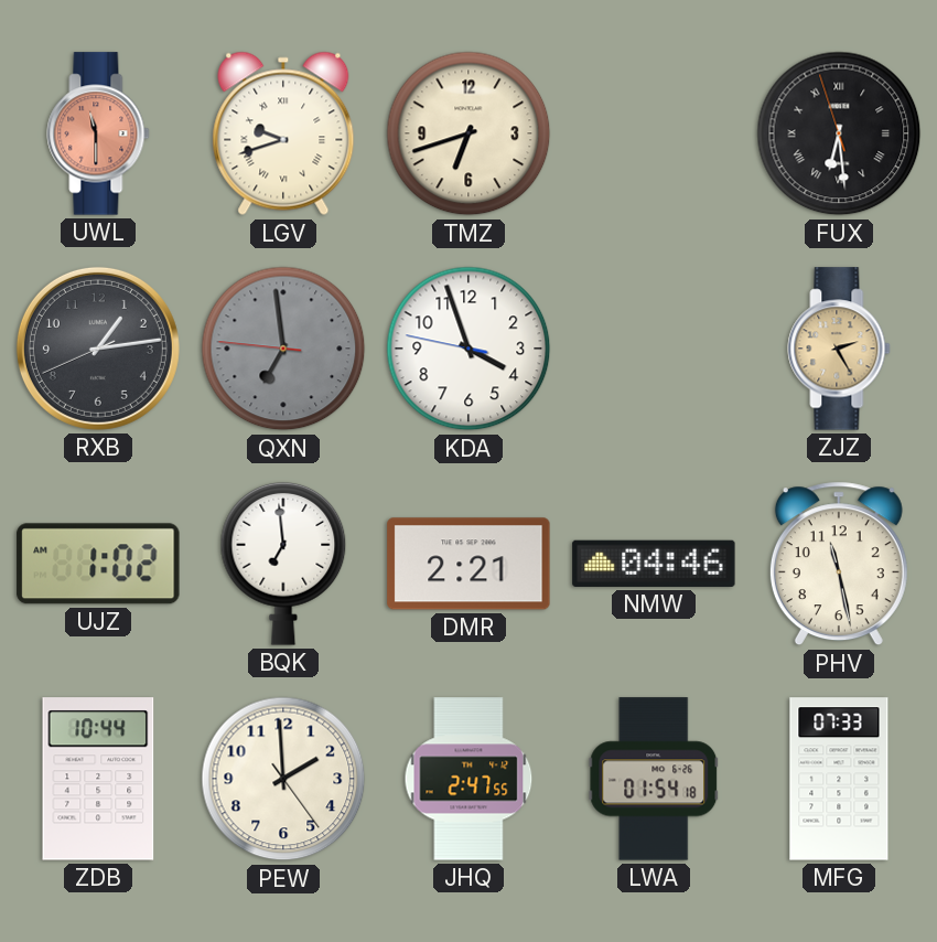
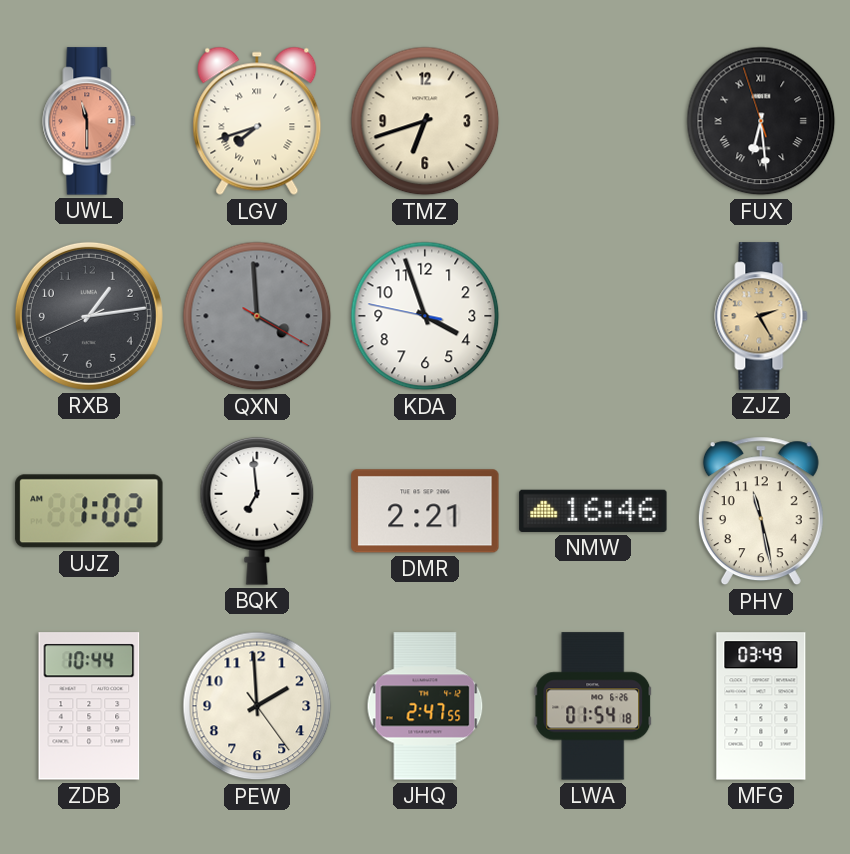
LGV: 9:42 -> 7:42 (257, 121)
QXN: 6:58 -> 3:59 (257, 316)
NMW: 04:46 -> 16:46 (593, 511)
MFG: 07:33 -> 03:49 (761, 706)
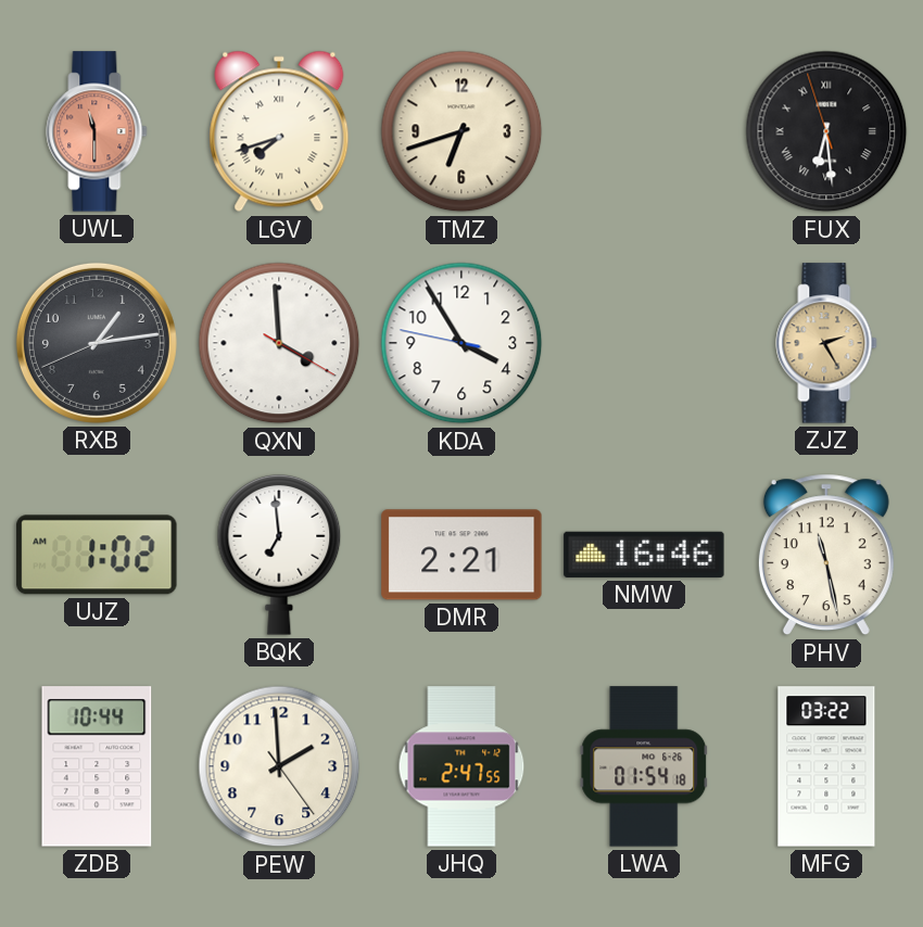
QXN dial: grey -> white (279, 343)
KDA: 3:56 -> 3:54 (461, 343)
MFG: 03:49 -> 03:22 (826, 766)
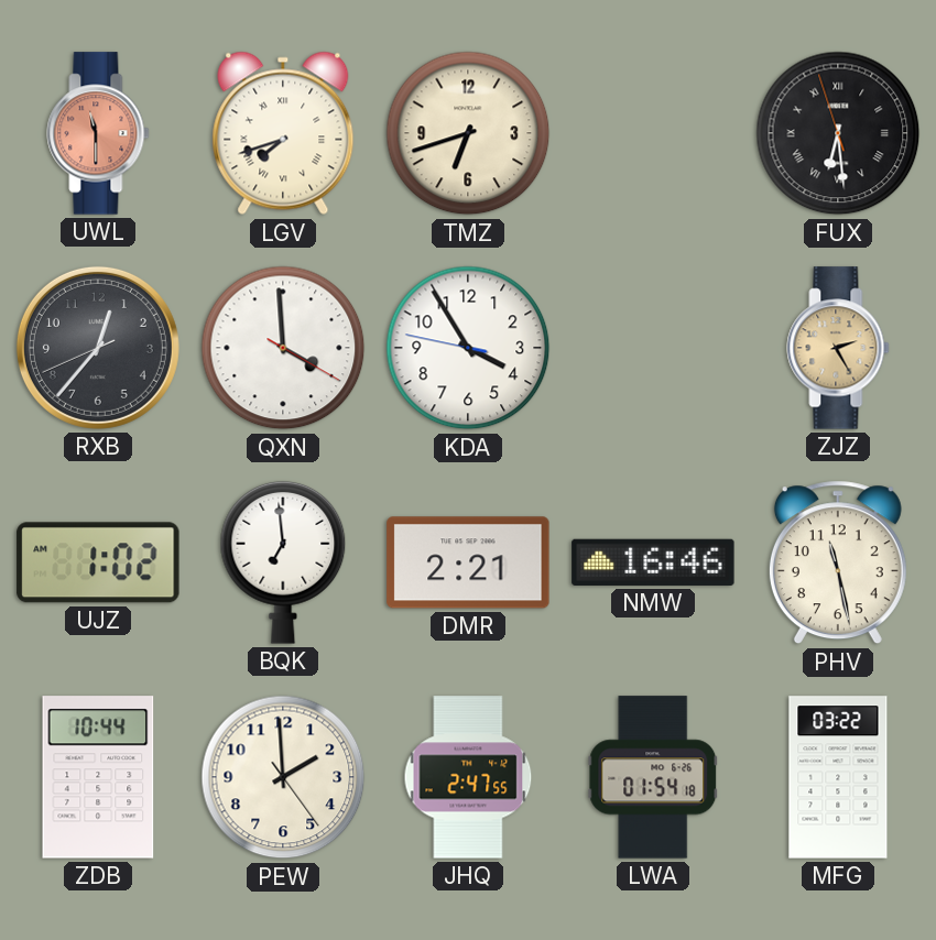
RXB: 1:13 -> 12:36 (98, 348)
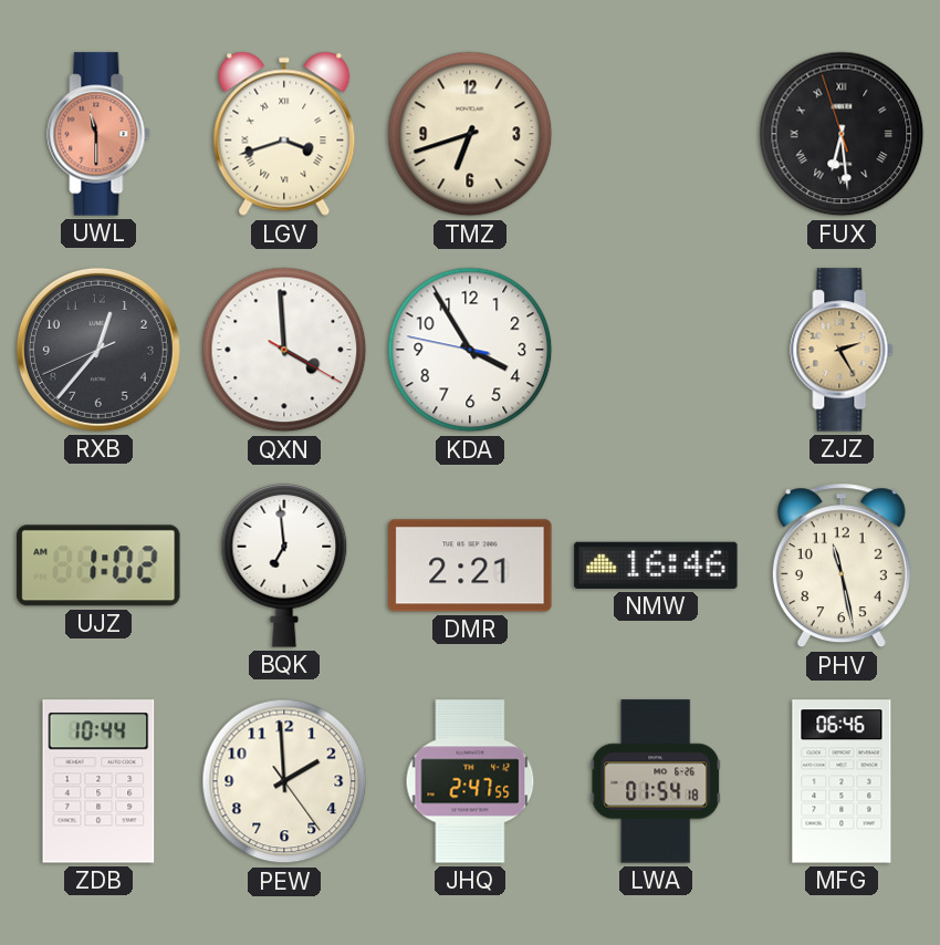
LGV: 7:42 -> 3:42 (284, 134)
MFG: 03:22 -> 06:46 (842, 781)
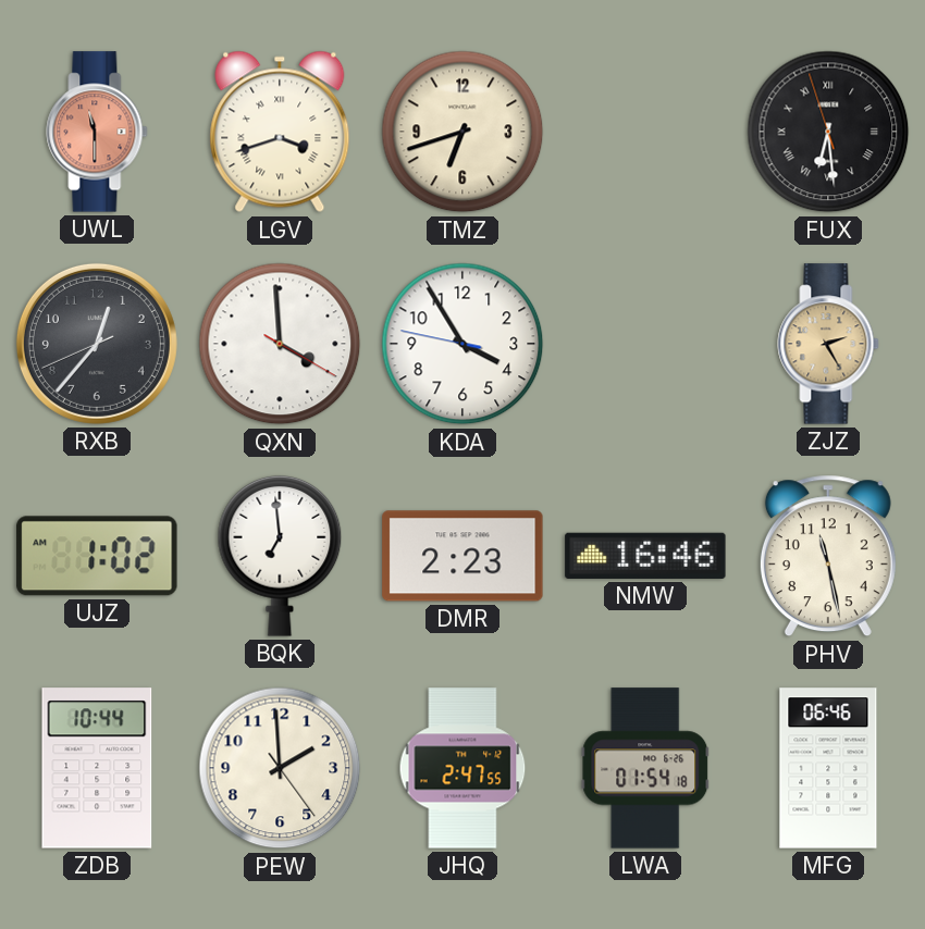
DMR: 2:21 -> 2:23 (462, 556)
